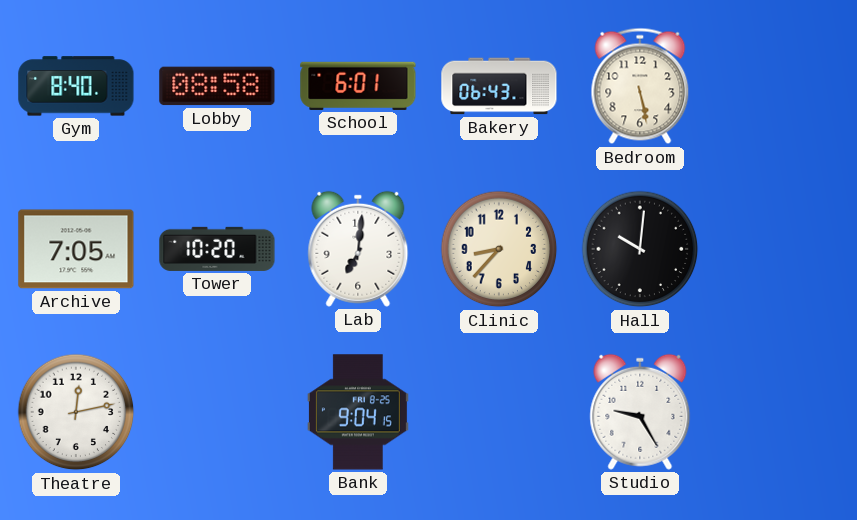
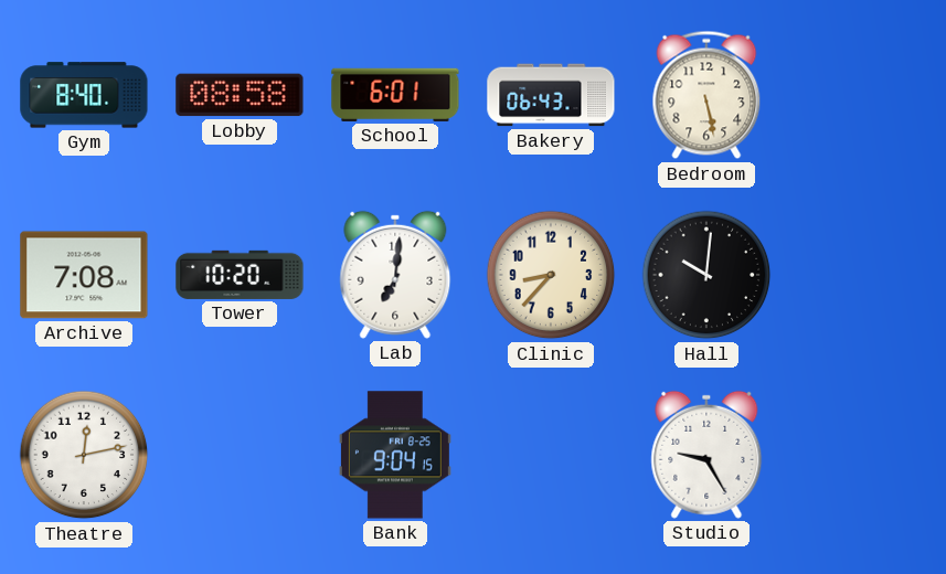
Archive: 7:05 -> 7:08 (84, 275)
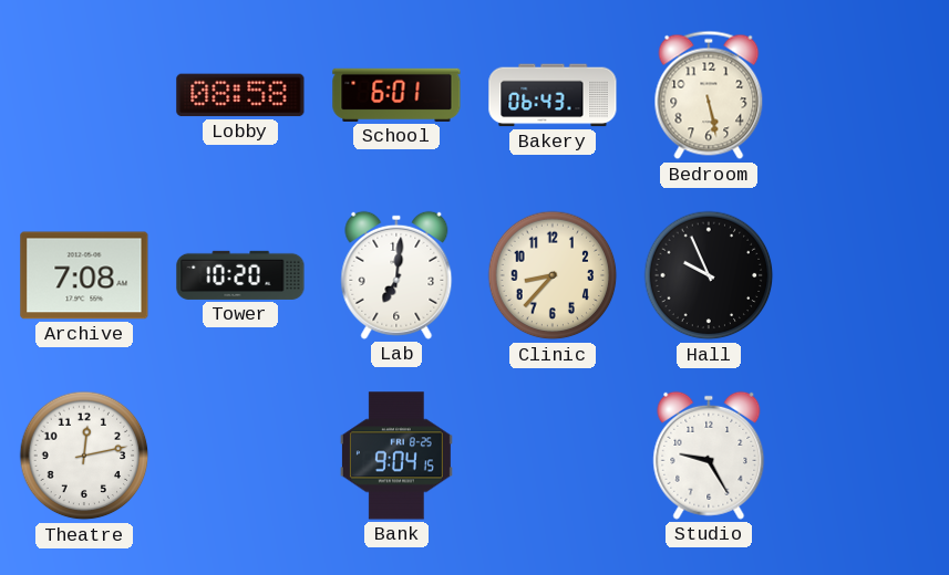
Gym: 8:40 -> none (84, 95)
Hall: 10:01 -> 9:56 (709, 275)
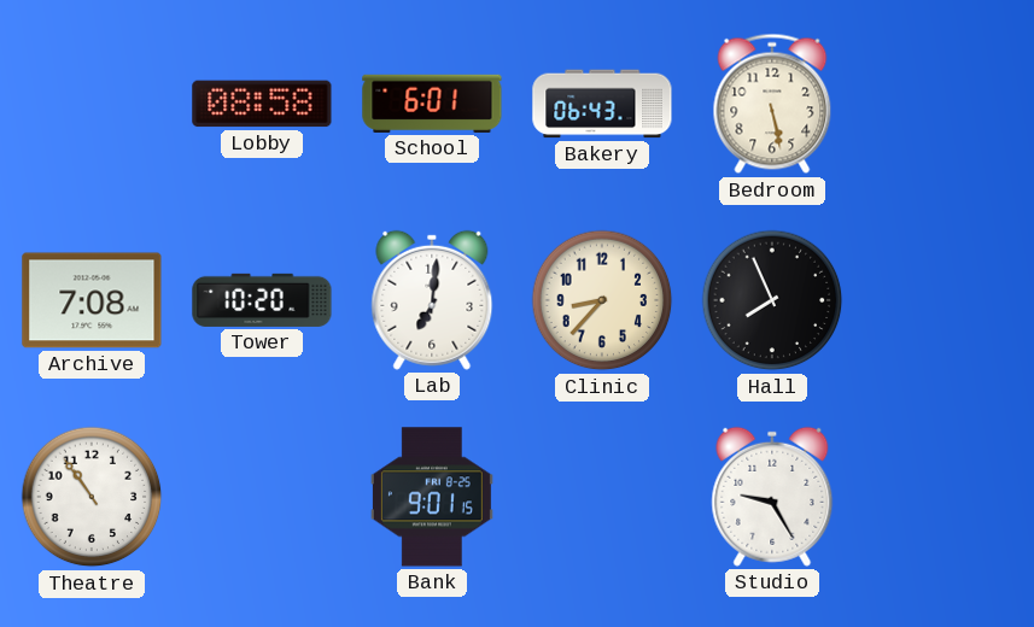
Hall: 9:56 -> 7:56 (772, 300)
Theatre: 12:13 -> 10:54 (92, 497)
Bank: 9:04 -> 9:01 (432, 497)
